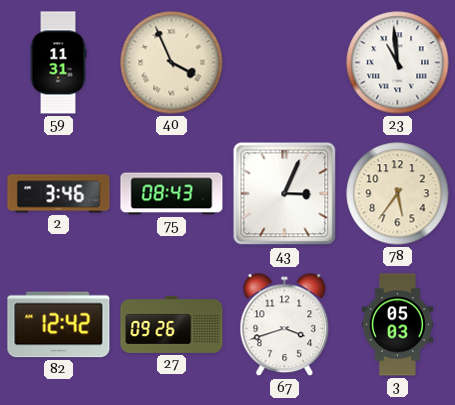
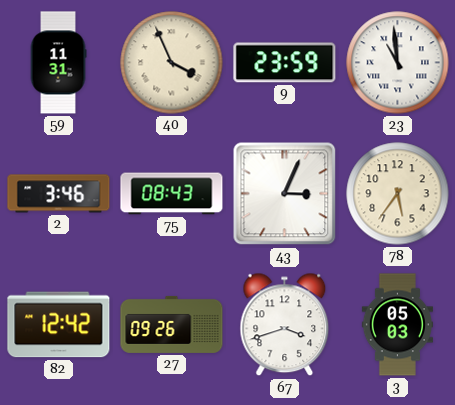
9: none -> 23:59 (285, 63)
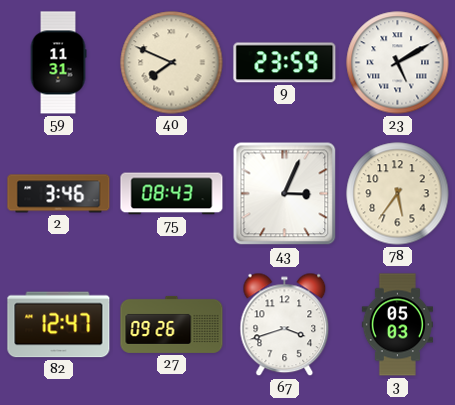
40: 3:56 -> 7:49 (172, 63)
23: 10:59 -> 5:10 (398, 63)
82: 12:42 -> 12:47 (59, 325)
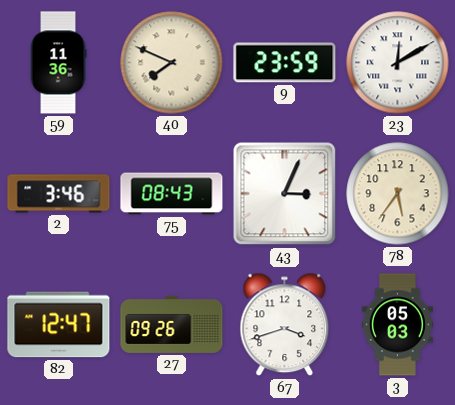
59: 11:31 -> 11:36 (58, 63)
23: 5:10 -> 12:10 (398, 63)
